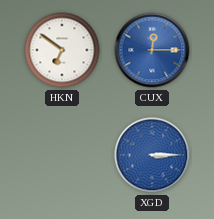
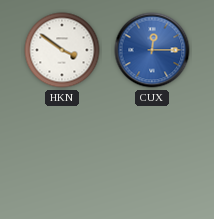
HKN: 6:51 -> 3:51 (62, 50)
XGD: 3:15 -> none (152, 155)
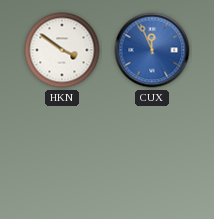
CUX: 12:15 -> 11:56 (152, 50)
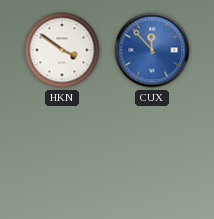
CUX: 11:56 -> 11:53 (152, 50)
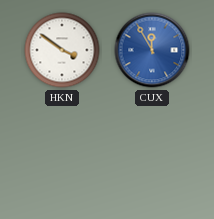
CUX: 11:53 -> 11:55 (152, 50)
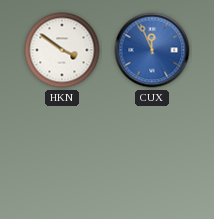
CUX: 11:55 -> 11:56 (152, 50)
